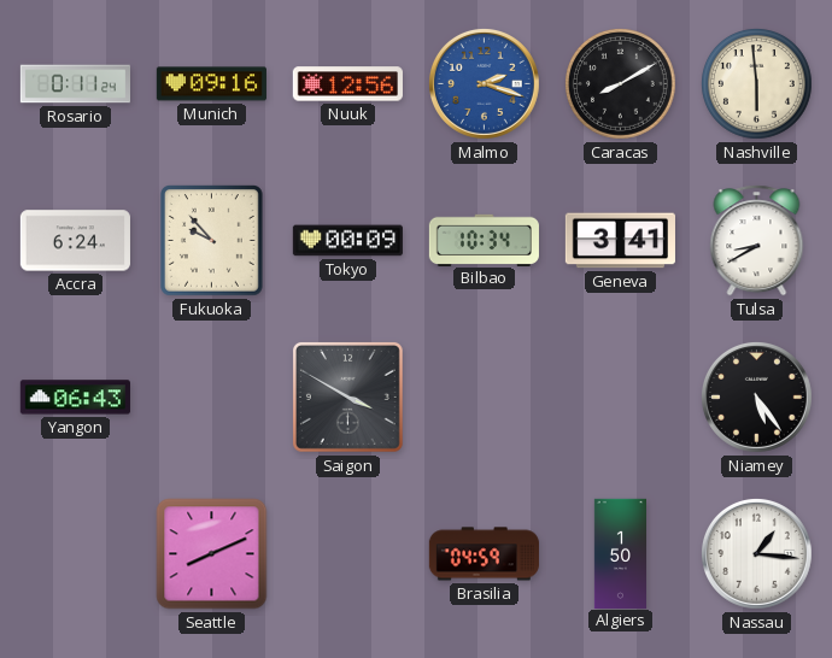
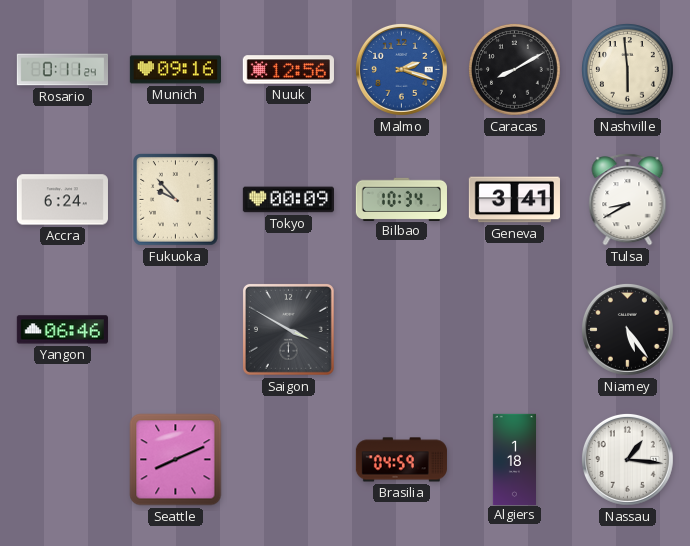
Yangon: 06:43 -> 06:46 (62, 330)
Algiers: 1:50 -> 1:18 (514, 459)
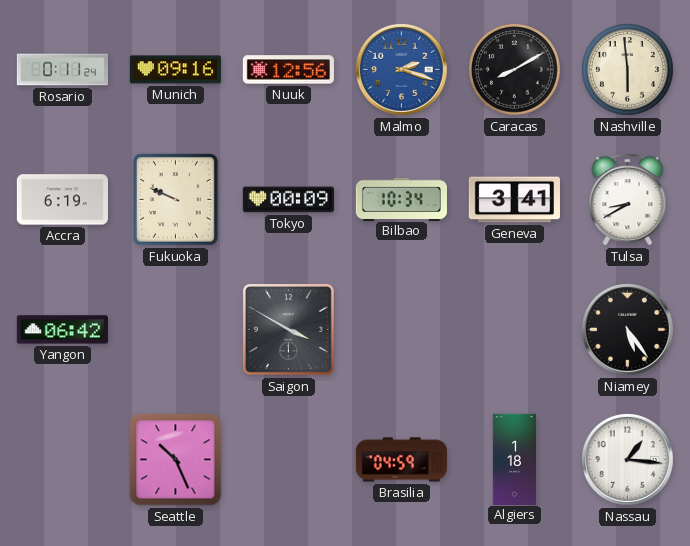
Accra: 6:24 -> 6:19 (62, 200)
Fukuoka: 9:53 -> 9:49 (176, 200)
Yangon: 06:46 -> 06:42 (62, 330)
Seattle: 8:11 -> 10:26 (176, 460)
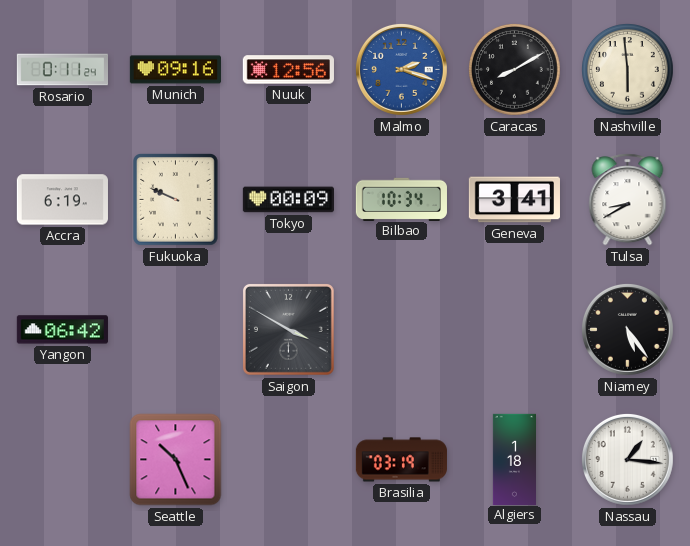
Brasilia: 04:59 -> 03:19 (401, 460)
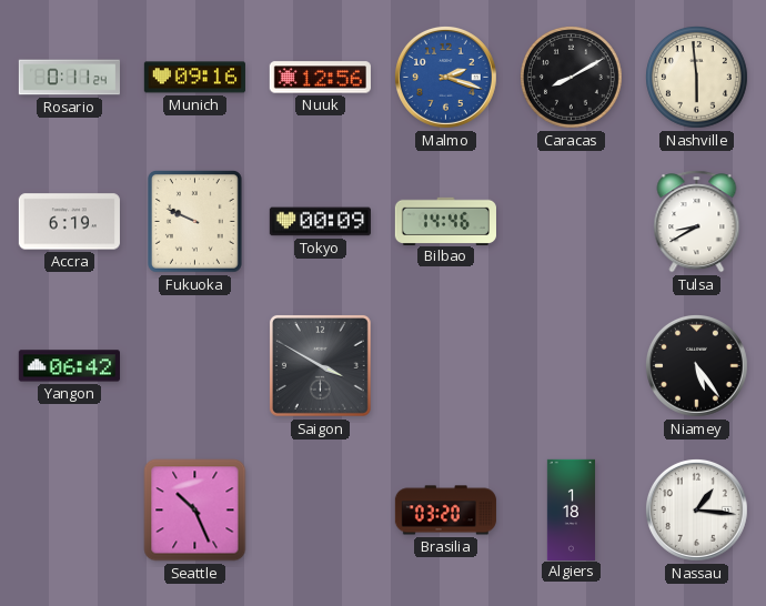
Bilbao: 10:34 -> 14:46 (445, 221)
Geneva: 3:41 -> none (514, 200)
Brasilia: 03:19 -> 03:20 (445, 511)
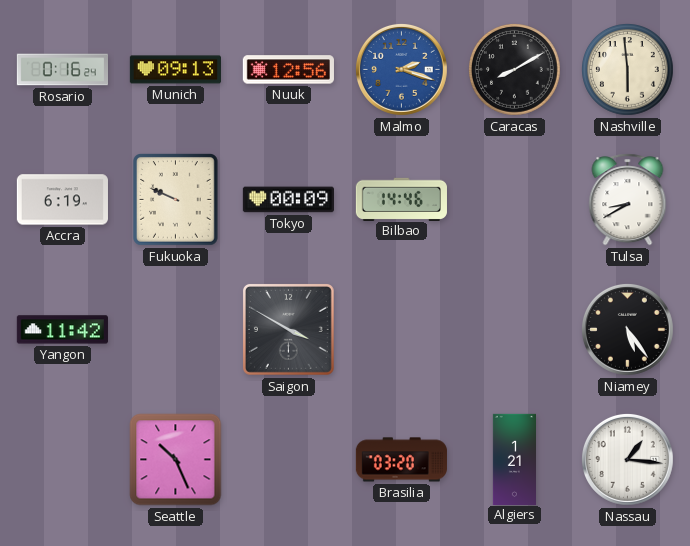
Rosario: 0:11 -> 0:16 (62, 70)
Munich: 09:16 -> 09:13 (175, 70)
Yangon: 06:42 -> 11:42 (62, 330)
Algiers: 1:18 -> 1:21 (514, 459)
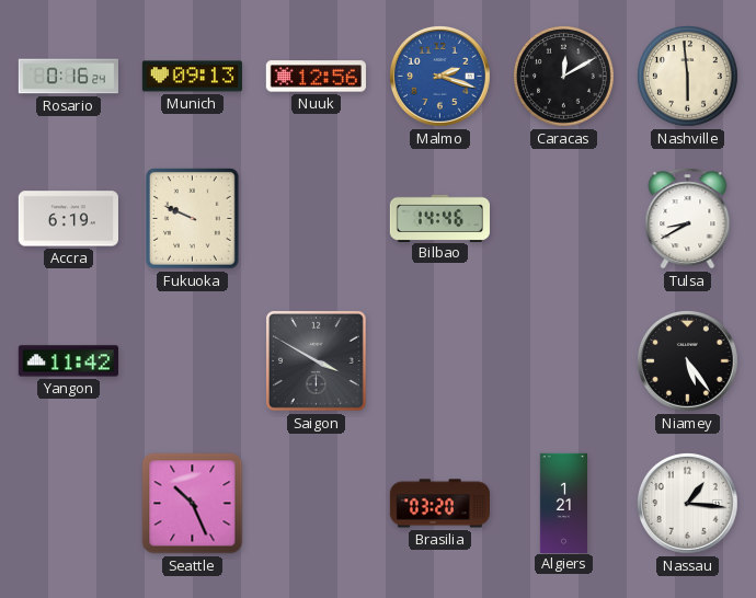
Caracas: 8:10 -> 12:10 (564, 77)
Tokyo: 00:09 -> none (288, 200)
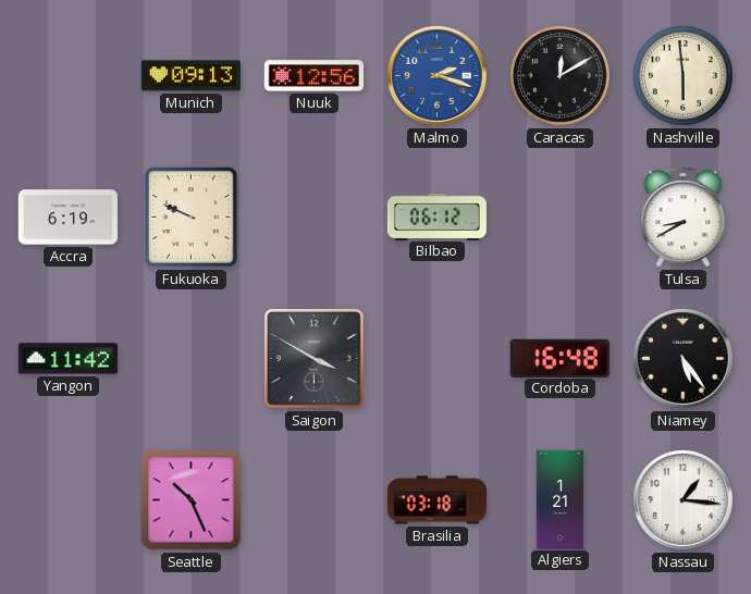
Rosario: 0:16 -> none (68, 77)
Bilbao: 14:46 -> 06:12 (436, 216)
Cordoba: none -> 16:48 (559, 358)
Brasilia: 03:20 -> 03:18 (436, 500)
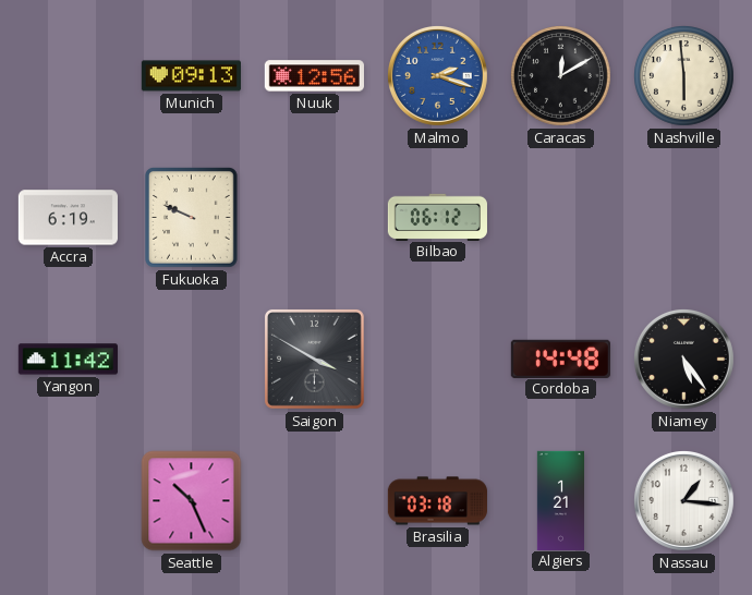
Tulsa: 8:40 -> none (684, 218)
Cordoba: 16:48 -> 14:48 (560, 359)
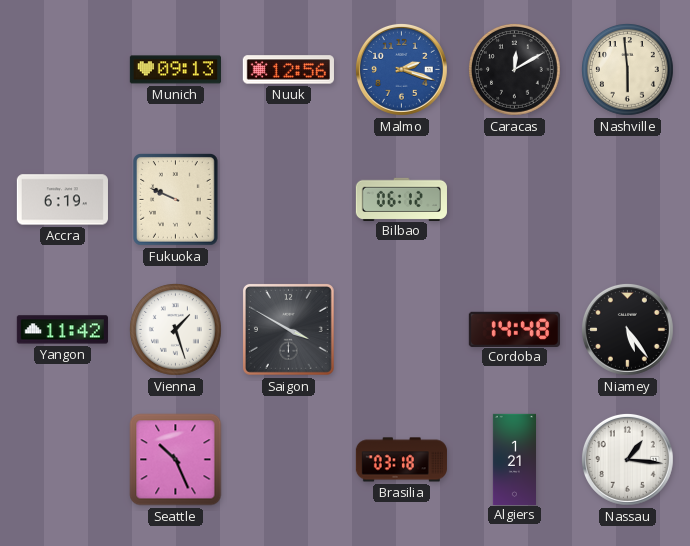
Vienna: none -> 1:27 (176, 330)
